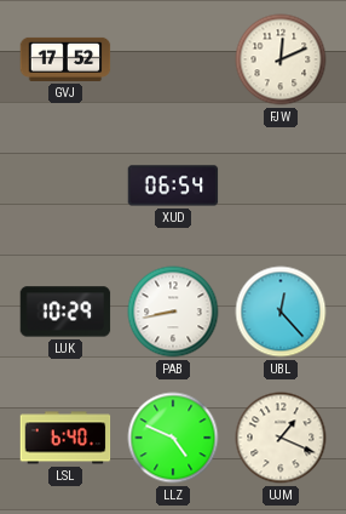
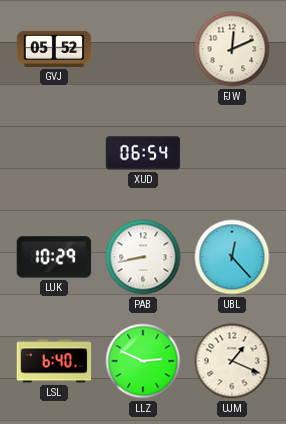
GVJ: 17:52 -> 05:52 (54, 49)
LLZ: 4:49 -> 2:49 (143, 361)
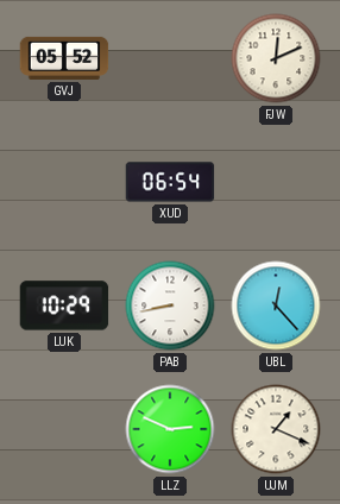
LSL: 6:40 -> none (54, 361)
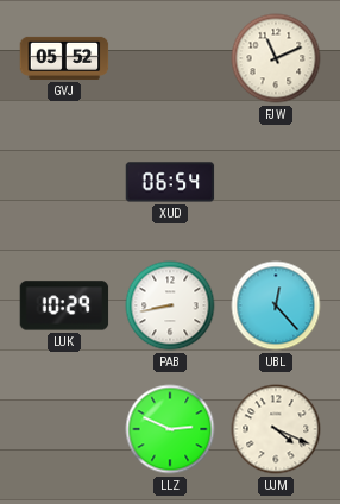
FJW: 12:11 -> 11:11 (276, 58)
UJM: 1:19 -> 4:19 (276, 429)
